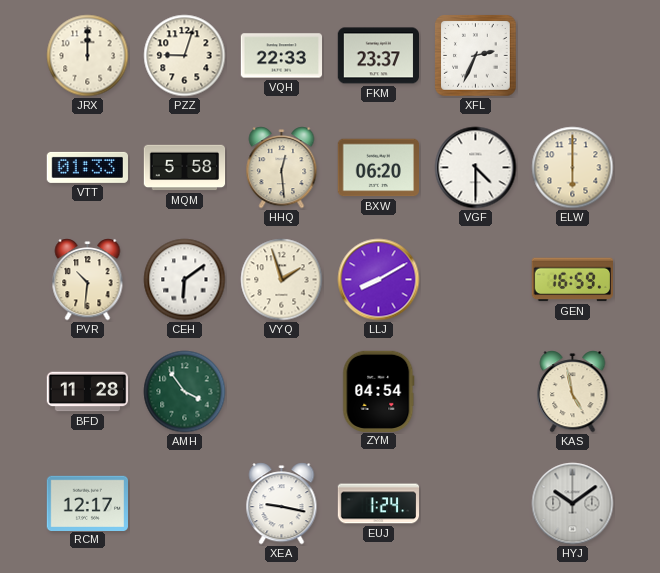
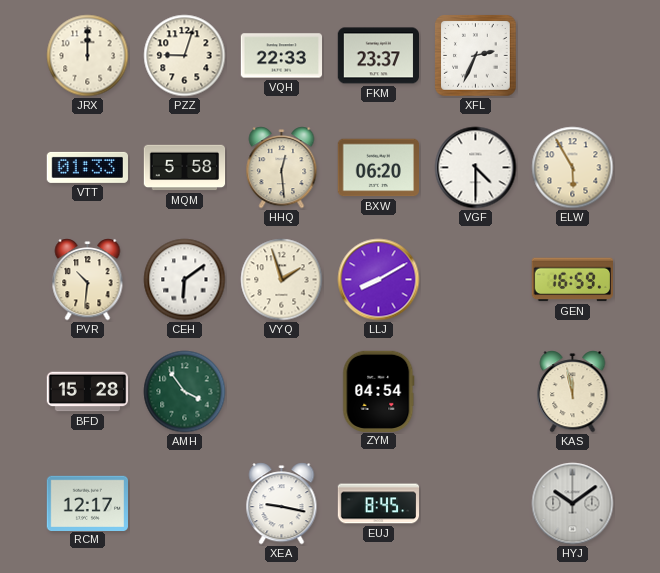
ELW: 6:00 -> 5:55 (573, 168)
BFD: 11:28 -> 15:28 (88, 392)
KAS: 4:58 -> 11:58 (573, 392)
EUJ: 1:24 -> 8:45 (379, 504)
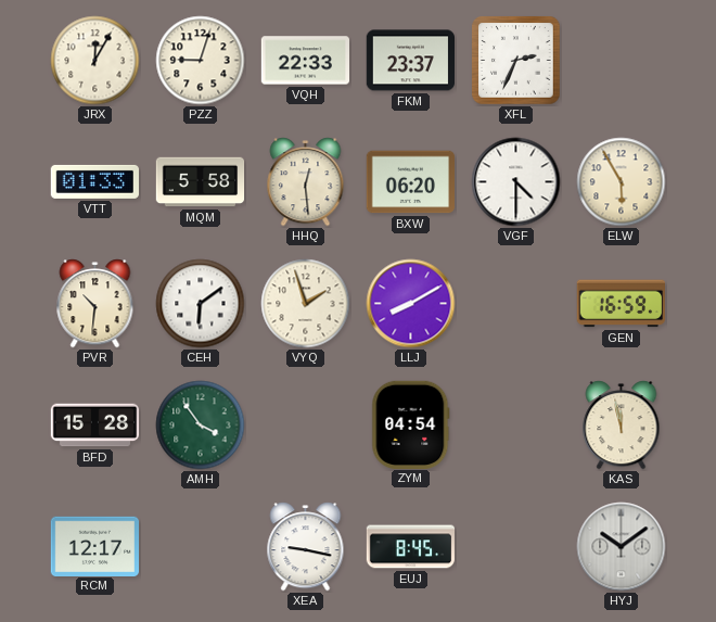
JRX: 12:00 -> 12:05 (95, 61)
